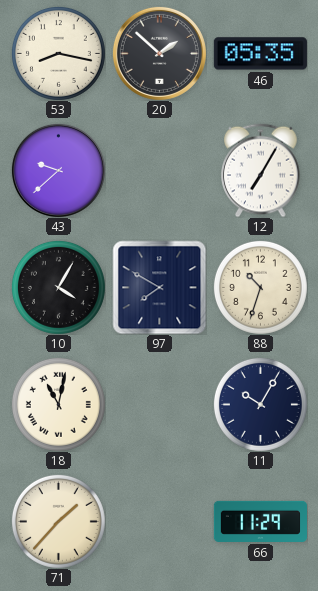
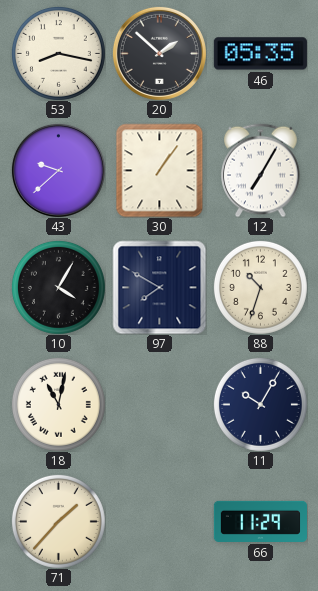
30: none -> 1:06 (160, 170)
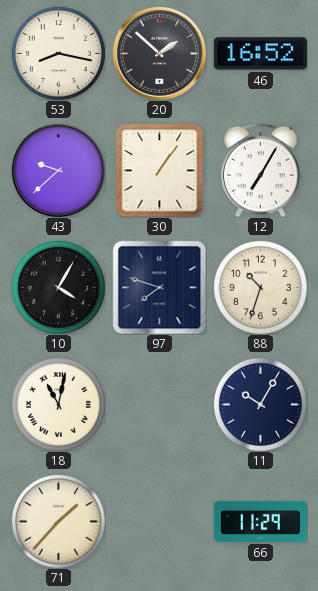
46: 05:35 -> 16:52 (260, 54)
97: 7:50 -> 7:48 (159, 287)
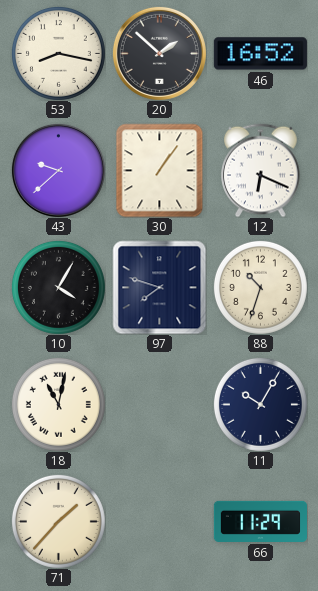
12: 7:05 -> 6:19 (261, 170)
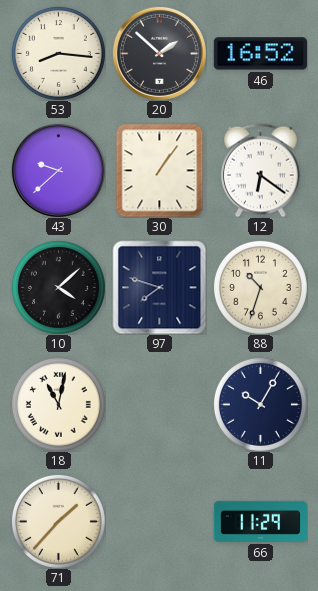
53: 8:17 -> 8:16 (58, 53)
12: 6:19 -> 6:21 (261, 170)
10: 4:05 -> 4:08 (58, 287)
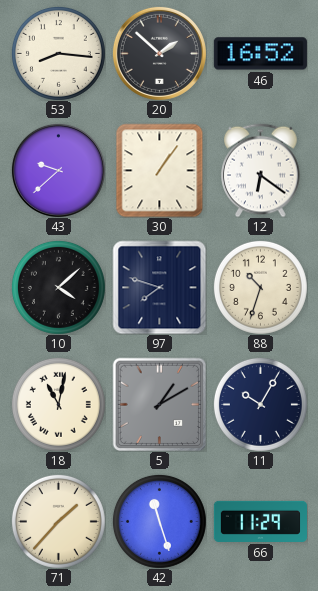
5: none -> 1:10 (159, 404)
42: none -> 11:27 (159, 521)
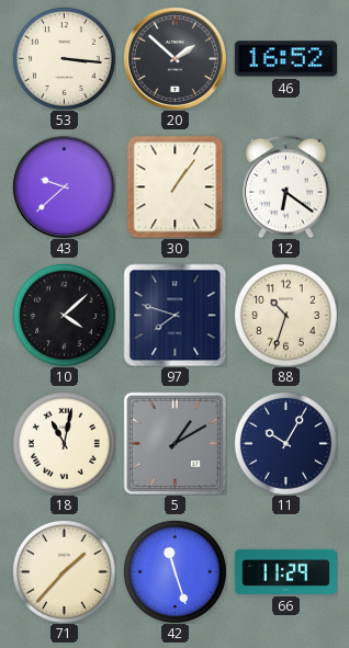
53: 8:16 -> 3:16 (64, 58)
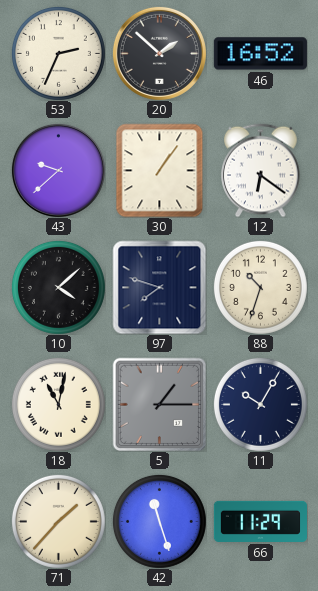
53: 3:16 -> 2:34 (58, 53)
5: 1:10 -> 1:15 (159, 404)
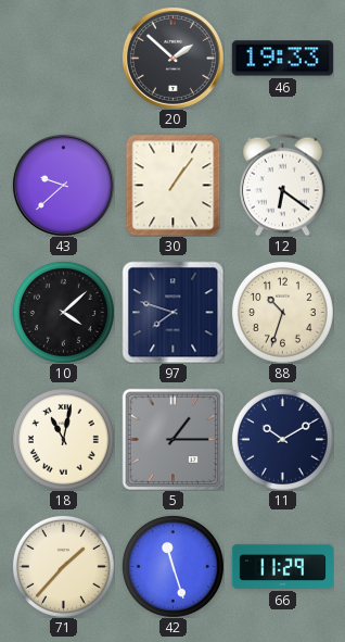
53: 2:34 -> none (58, 53)
46: 16:52 -> 19:33 (282, 59)
11: 10:05 -> 10:10 (282, 439)
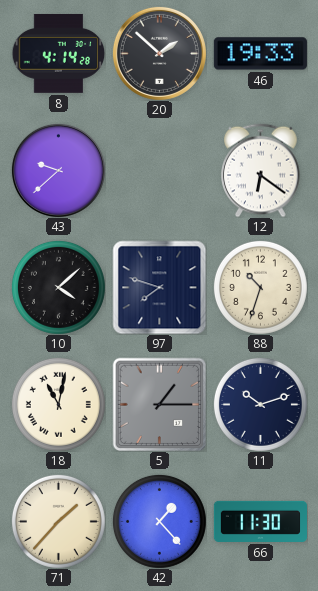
8: none -> 4:14 (58, 54)
30: 1:06 -> none (174, 185)
11: 10:10 -> 10:12 (260, 404)
42: 11:27 -> 1:23 (159, 521)
66: 11:29 -> 11:30 (260, 521)
